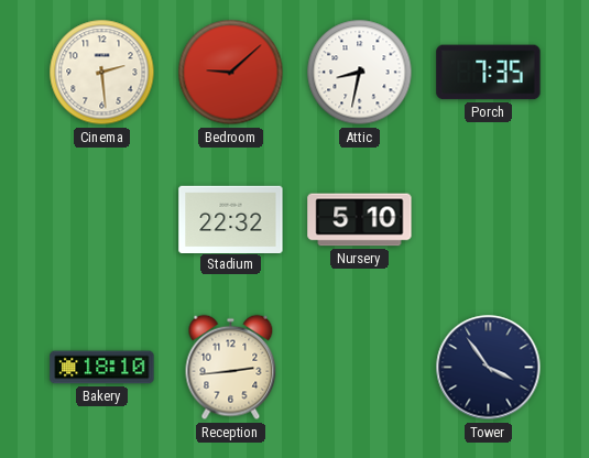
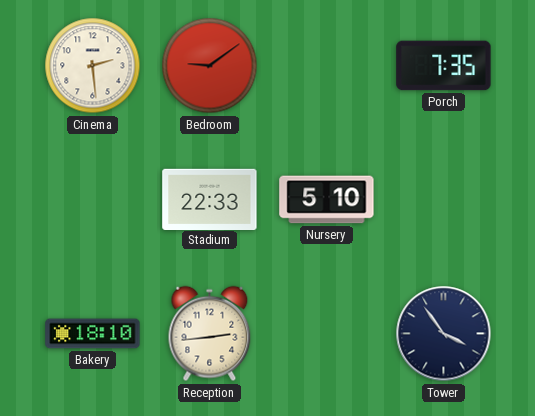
Bedroom: 9:08 -> 9:09 (210, 66)
Attic: 8:32 -> none (360, 73)
Stadium: 22:32 -> 22:33 (210, 199)
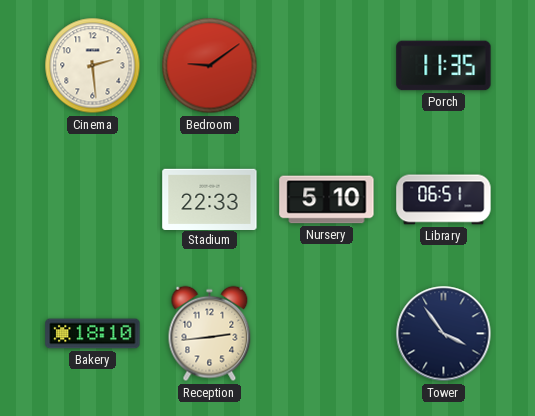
Porch: 7:35 -> 11:35 (444, 66)
Library: none -> 06:51 (444, 200)
